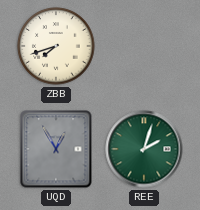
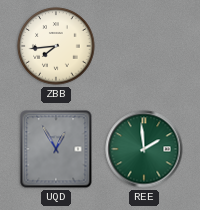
ZBB: 7:42 -> 7:44 (56, 46)
REE: 2:03 -> 1:59 (144, 149)
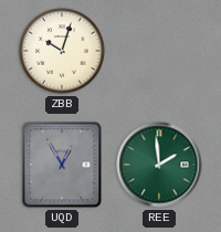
ZBB: 7:44 -> 10:03 (62, 51)
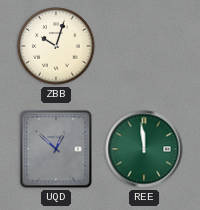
UQD: 12:55 -> 12:52 (56, 149)
REE: 1:59 -> 11:59 (144, 149)
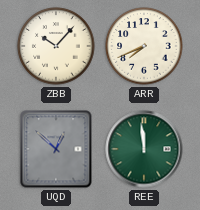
ZBB: 10:03 -> 10:07 (56, 46)
ARR: none -> 7:41 (144, 46)
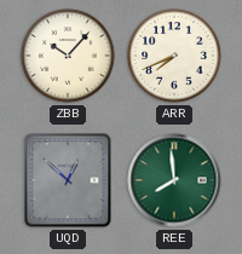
REE: 11:59 -> 7:59 (174, 180)
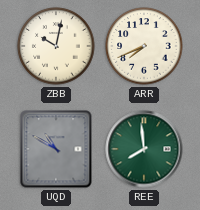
ZBB: 10:07 -> 10:02 (56, 46)
UQD: 12:52 -> 10:50 (56, 149)
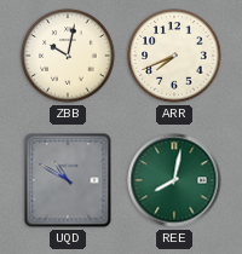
REE: 7:59 -> 8:02 (174, 180)
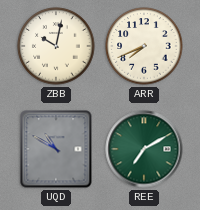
REE: 8:02 -> 7:10 (144, 149)
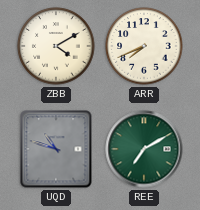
ZBB: 10:02 -> 4:10 (56, 46)
UQD: 10:50 -> 10:48 (56, 149)
